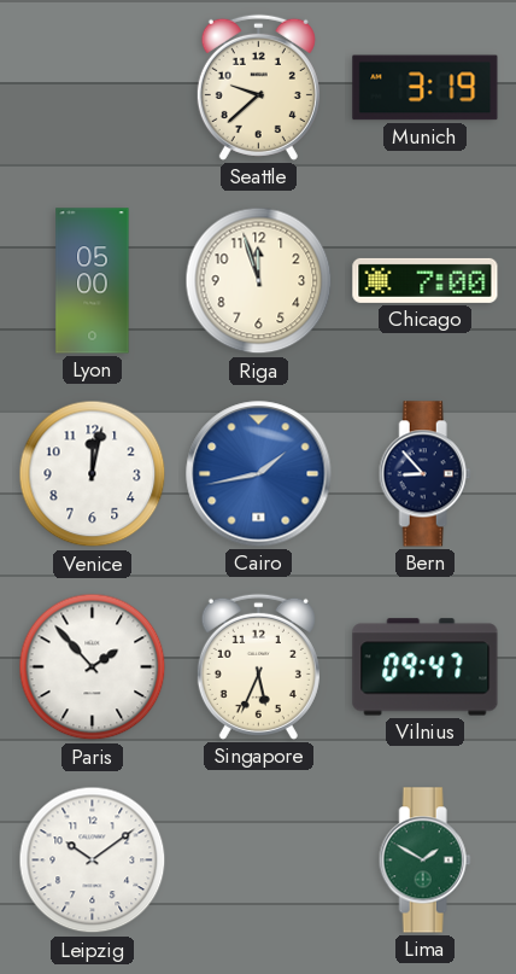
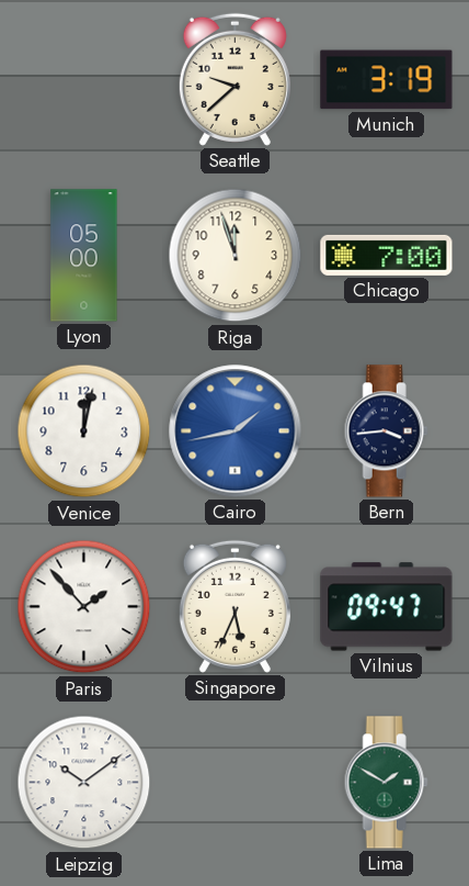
Bern: 8:53 -> 3:44 (386, 431)
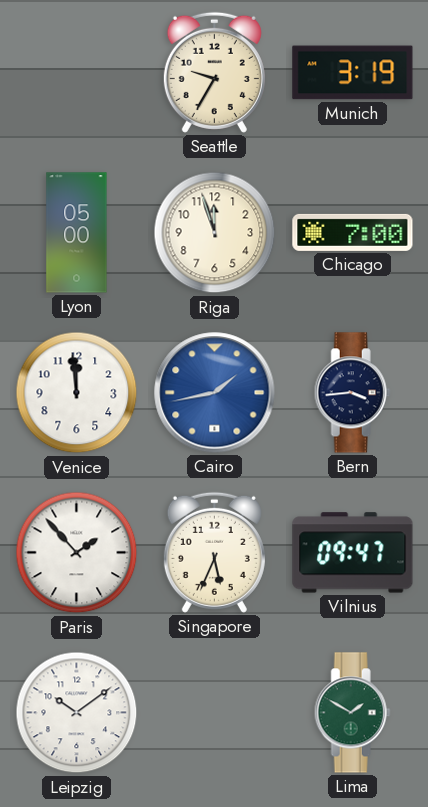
Seattle: 9:38 -> 9:35 (214, 72)
Venice: 12:02 -> 11:59 (77, 393)
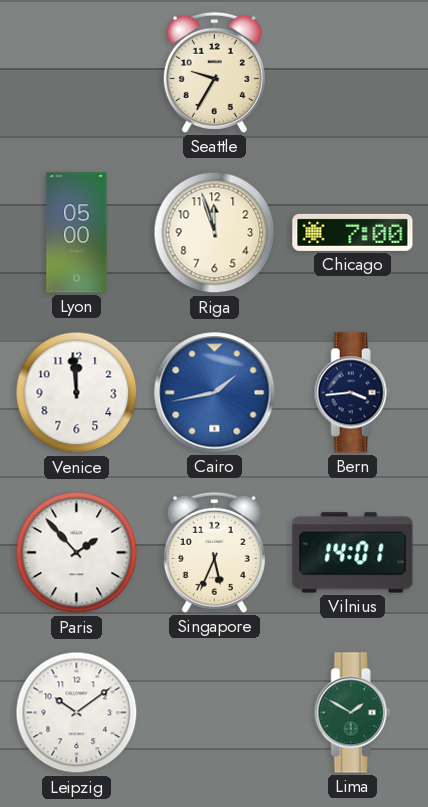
Munich: 3:19 -> none (353, 73)
Vilnius: 09:47 -> 14:01 (353, 553)
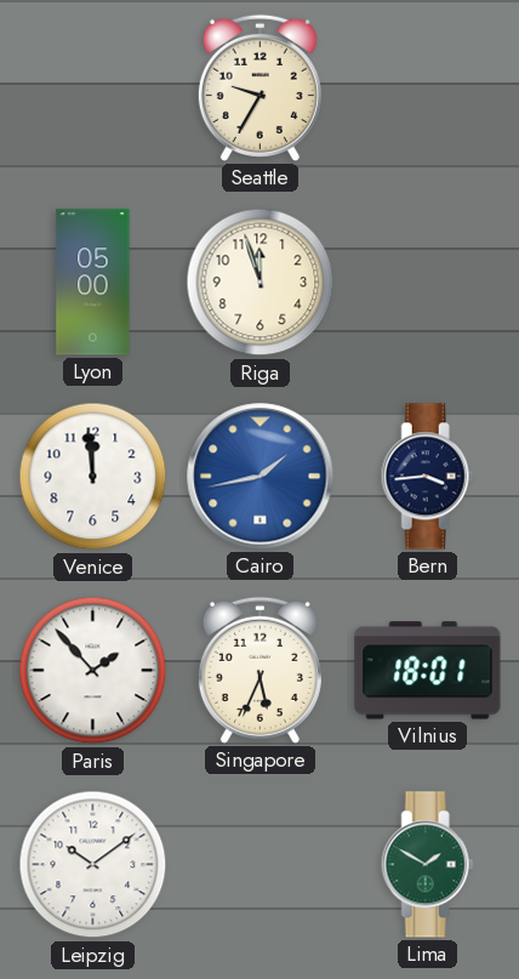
Chicago: 7:00 -> none (353, 232)
Vilnius: 14:01 -> 18:01 (428, 671)
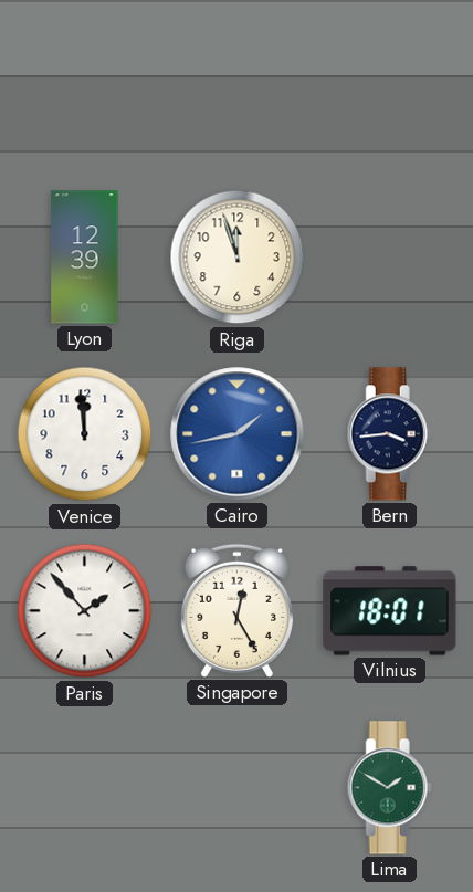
Seattle: 9:35 -> none (259, 87)
Lyon: 05:00 -> 12:39 (85, 258)
Singapore: 5:34 -> 12:25 (236, 610)
Leipzig: 10:09 -> none (93, 865)
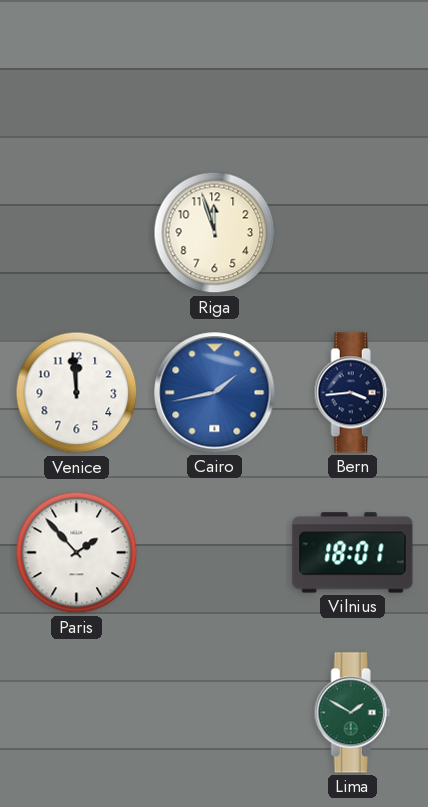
Lyon: 12:39 -> none (85, 258)
Singapore: 12:25 -> none (236, 610)
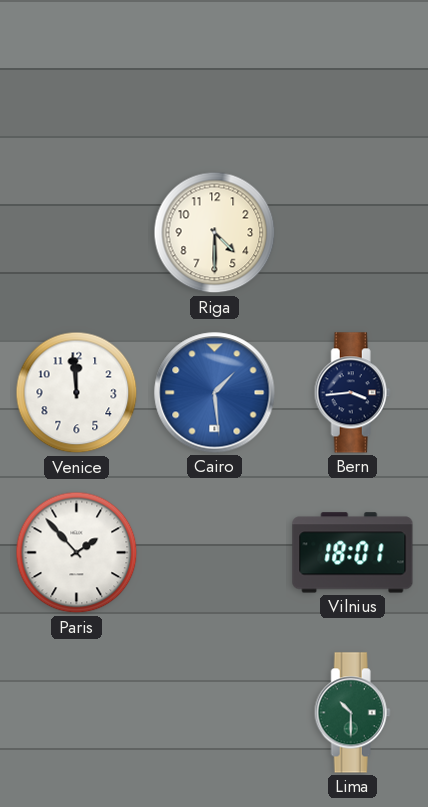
Riga: 11:57 -> 4:30 (215, 233)
Cairo: 1:43 -> 1:29 (215, 393)
Lima: 1:50 -> 10:30 (352, 713)
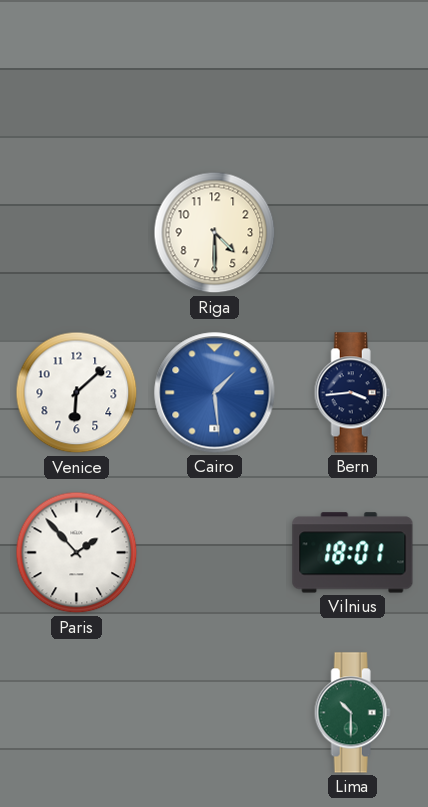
Venice: 11:59 -> 6:08 (77, 393)
